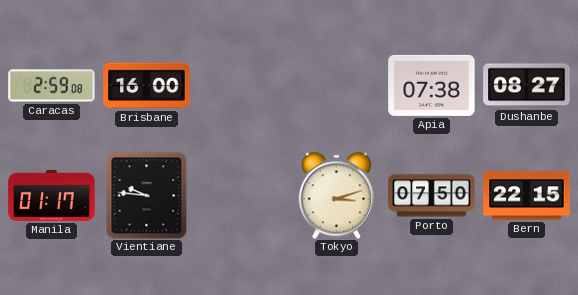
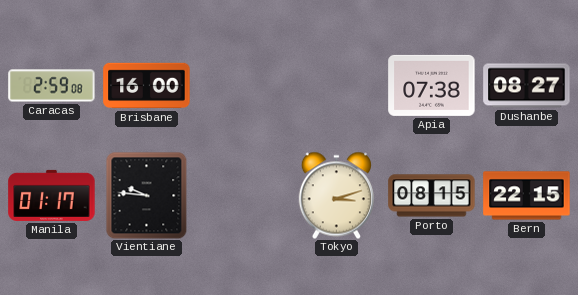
Porto: 07:50 -> 08:15 (432, 196)
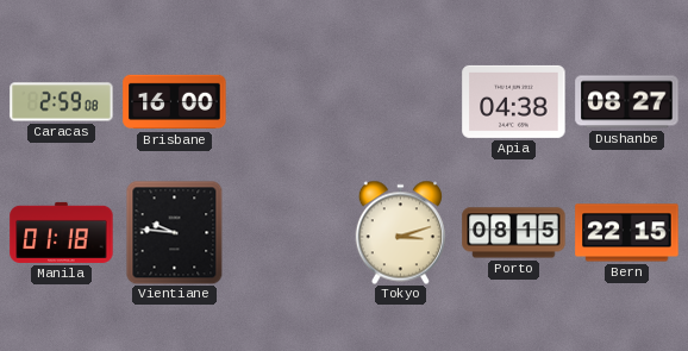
Apia: 07:38 -> 04:38 (514, 101)
Manila: 01:17 -> 01:18 (62, 232)
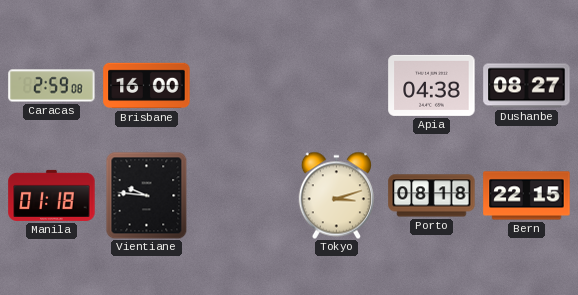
Porto: 08:15 -> 08:18 (432, 196)
